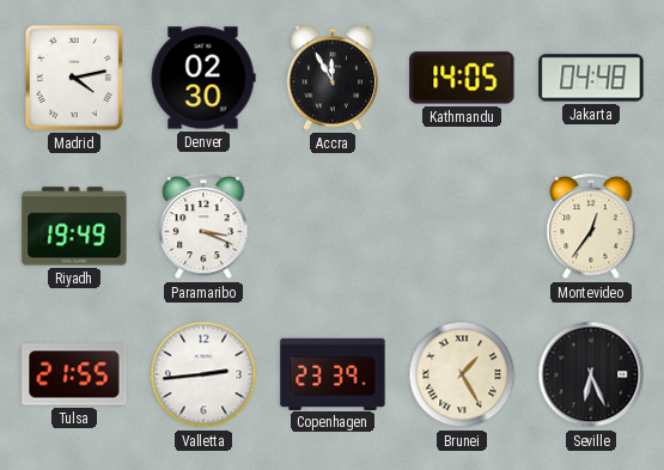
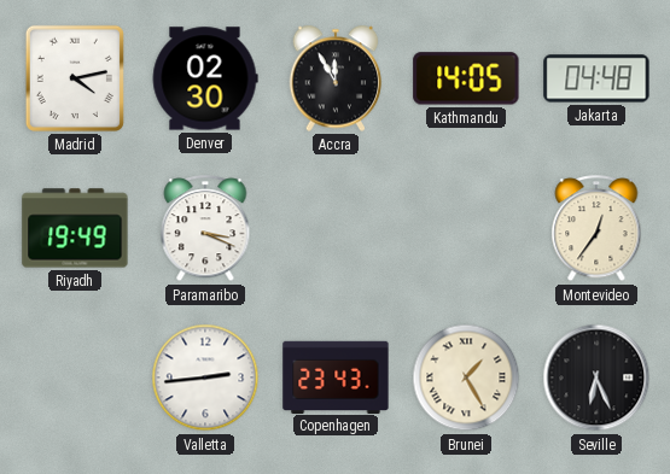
Tulsa: 21:55 -> none (74, 374)
Copenhagen: 23:39 -> 23:43 (336, 376)
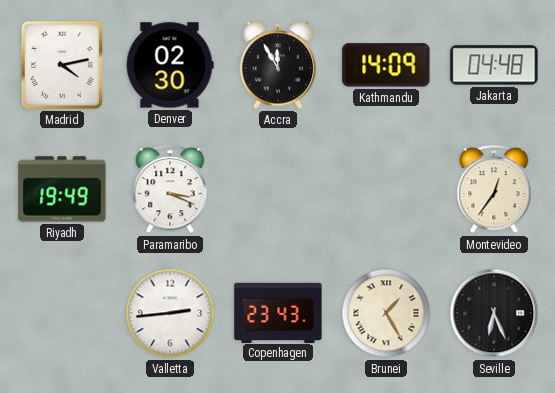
Kathmandu: 14:05 -> 14:09 (386, 65)
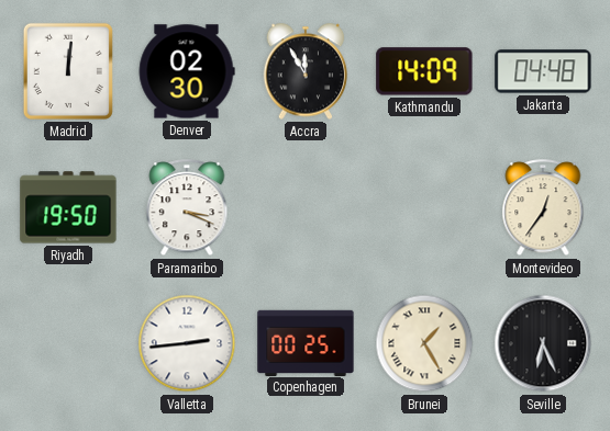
Madrid: 4:13 -> 12:01 (68, 71)
Riyadh: 19:49 -> 19:50 (68, 207)
Copenhagen: 23:43 -> 00:25 (306, 342)
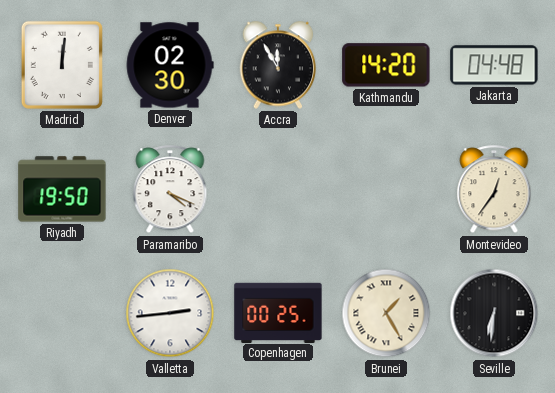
Kathmandu: 14:09 -> 14:20 (386, 65)
Paramaribo: 3:19 -> 4:19 (170, 190)
Seville: 6:26 -> 6:31 (494, 313)
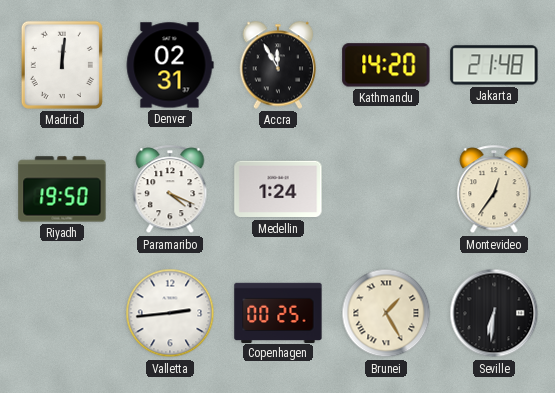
Denver: 02:30 -> 02:31 (170, 65)
Jakarta: 04:48 -> 21:48 (494, 65)
Medellin: none -> 1:24 (278, 189)
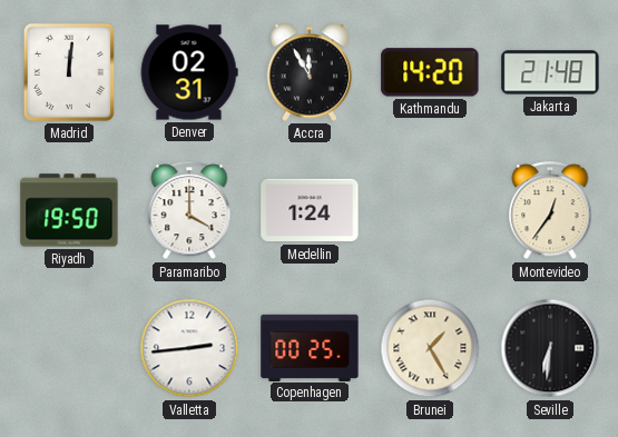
Paramaribo: 4:19 -> 4:00 (189, 211)
